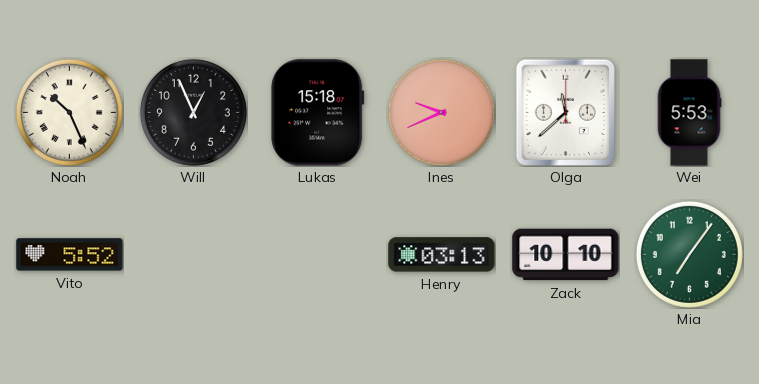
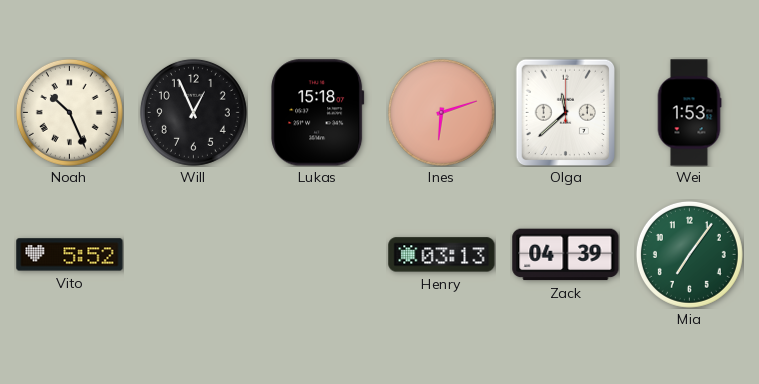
Ines: 9:41 -> 6:12 (441, 112)
Wei: 5:53 -> 1:53 (689, 113)
Zack: 10:10 -> 04:39 (566, 255)
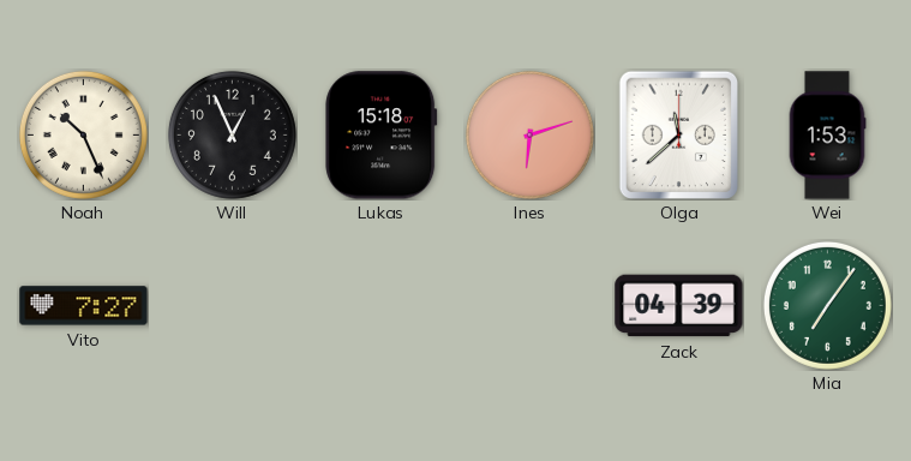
Vito: 5:52 -> 7:27 (84, 306)
Henry: 03:13 -> none (442, 255)
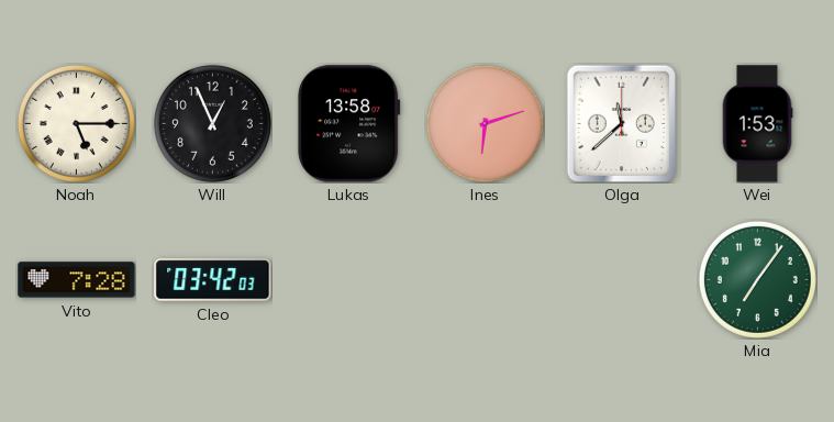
Noah: 10:26 -> 5:15 (76, 123)
Lukas: 15:18 -> 13:58 (349, 124)
Vito: 7:27 -> 7:28 (77, 280)
Cleo: none -> 03:42 (213, 280)
Zack: 04:39 -> none (679, 306)
